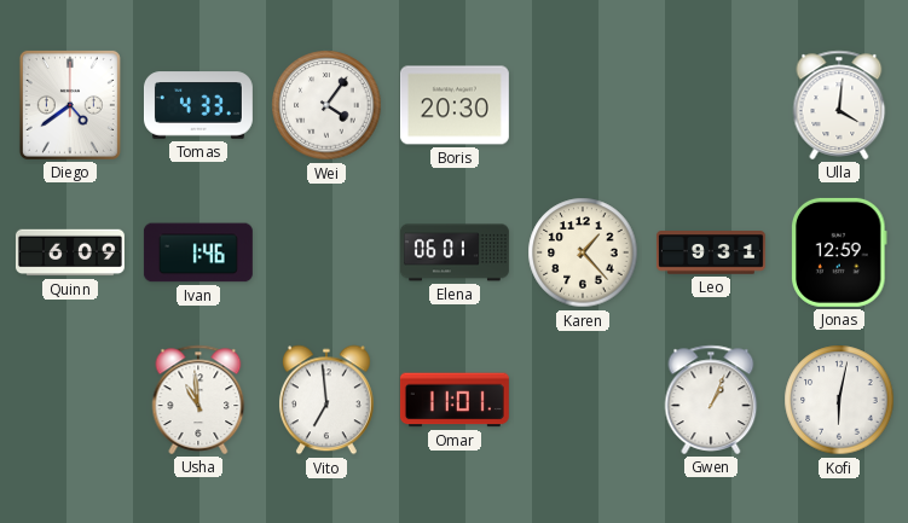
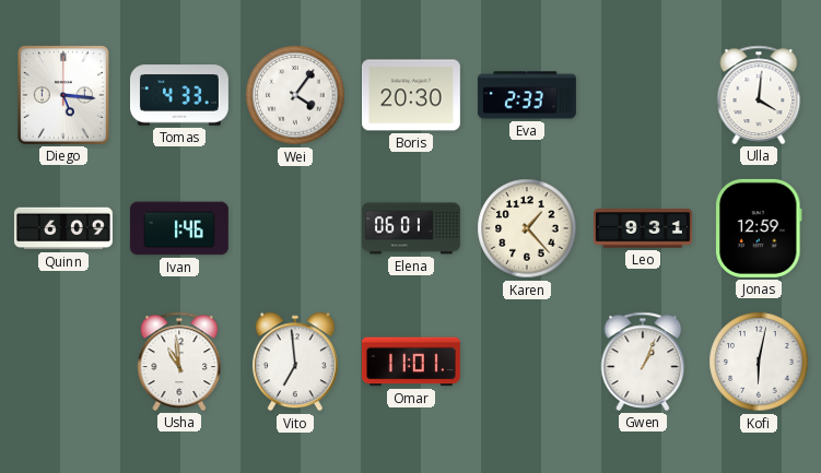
Diego: 4:39 -> 5:16 (63, 95)
Eva: none -> 2:33 (527, 95)
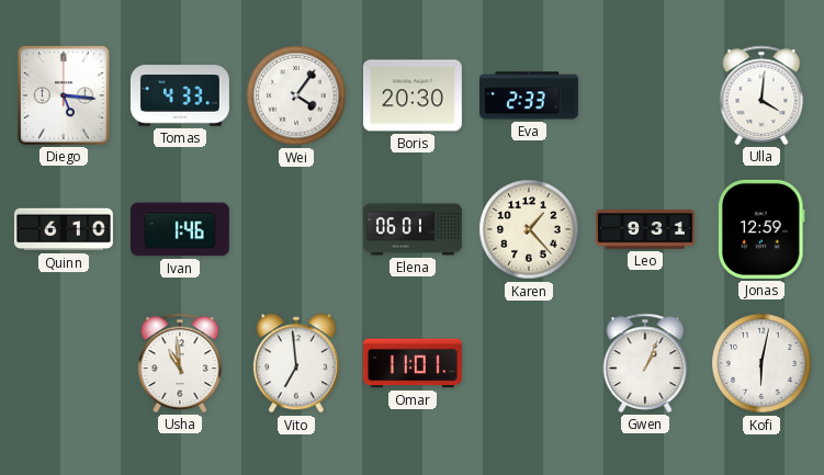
Quinn: 6:09 -> 6:10 (64, 229)
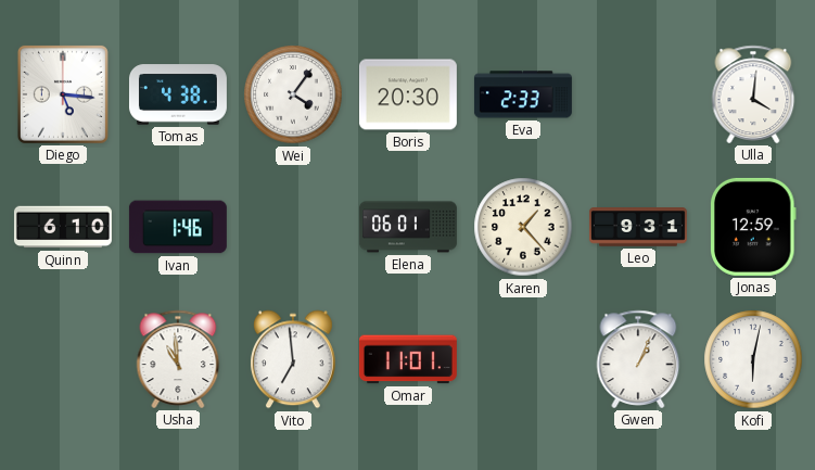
Tomas: 4:33 -> 4:38 (178, 94)
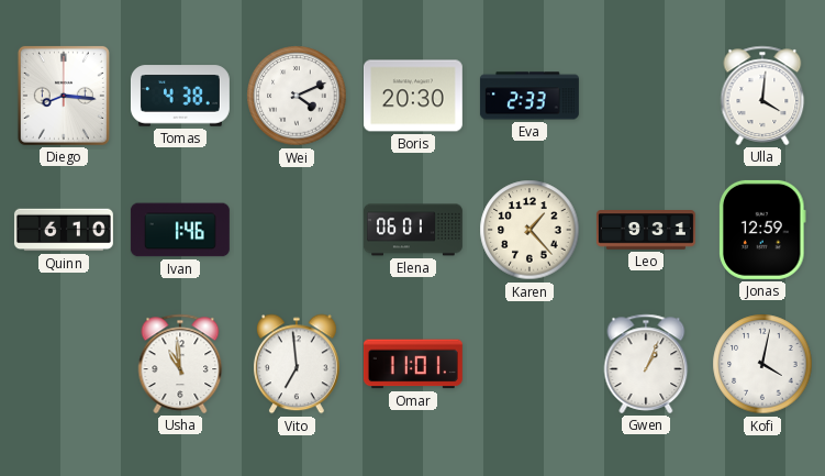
Diego: 5:16 -> 8:16 (64, 96)
Wei: 4:06 -> 4:11 (297, 96)
Kofi: 6:02 -> 4:02 (762, 364)
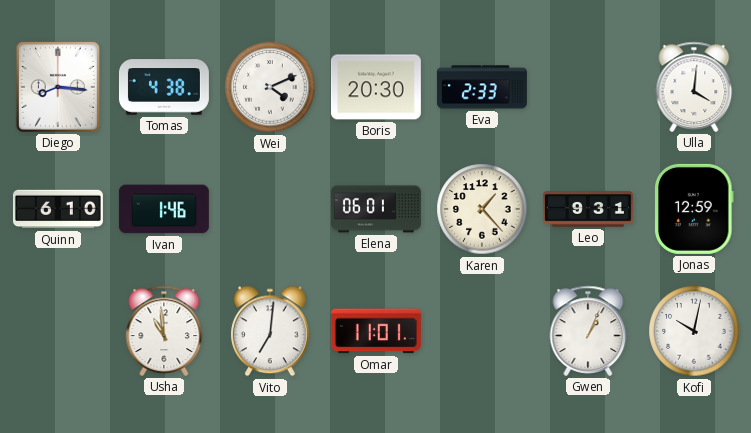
Vito: 6:59 -> 7:01 (270, 331)
Kofi: 4:02 -> 10:02 (694, 331)
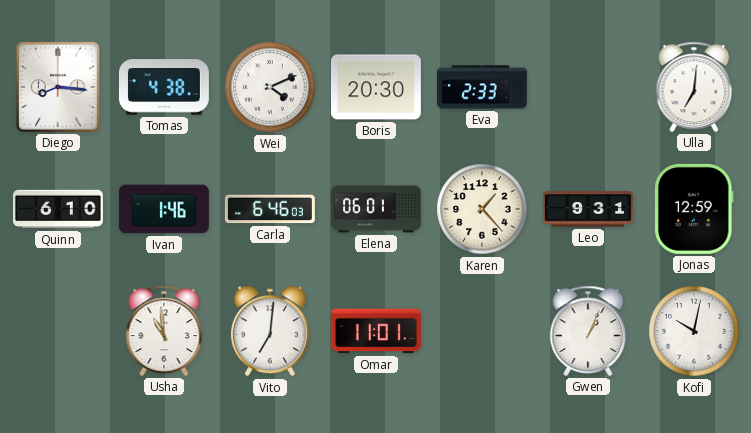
Ulla: 4:01 -> 7:01 (694, 87)
Carla: none -> 6:46 (270, 209)
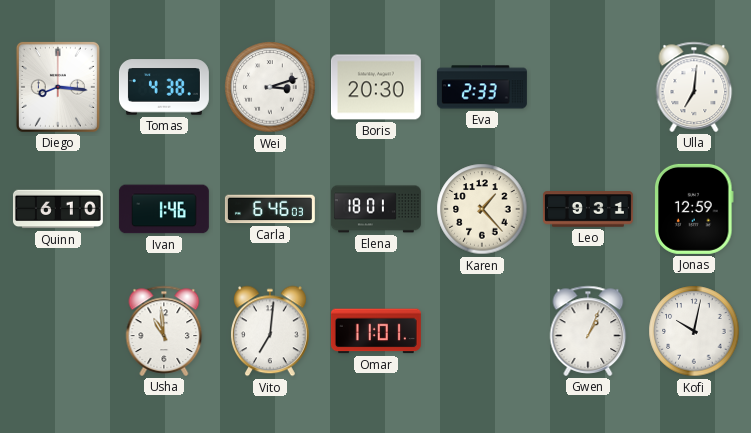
Wei: 4:11 -> 3:12 (270, 87)
Elena: 06:01 -> 18:01 (376, 209)
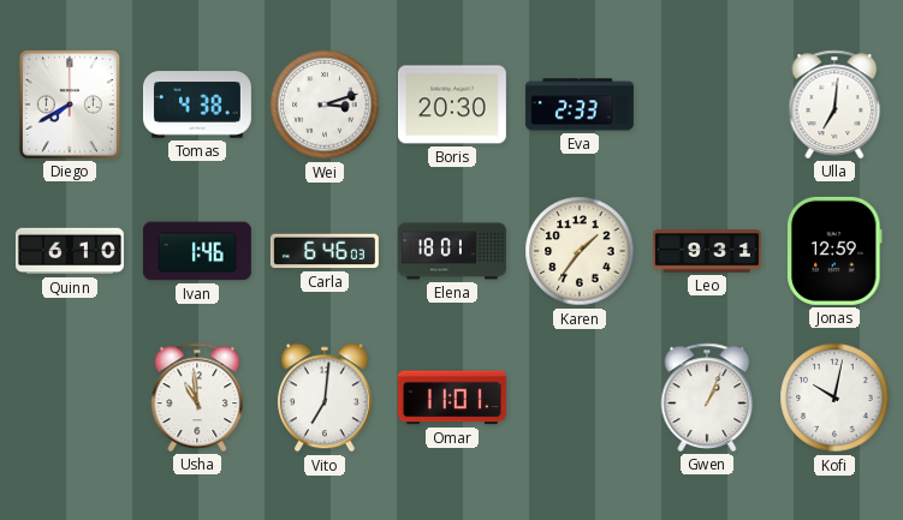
Diego: 8:16 -> 7:40 (70, 104)
Karen: 1:23 -> 1:36 (580, 251)
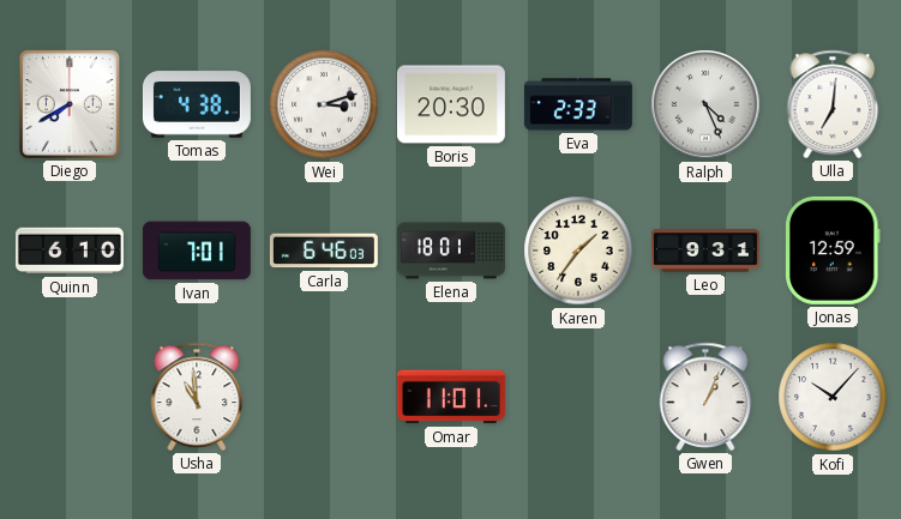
Ralph: none -> 4:26 (705, 104)
Ivan: 1:46 -> 7:01 (197, 251)
Vito: 7:01 -> none (325, 398)
Kofi: 10:02 -> 10:07 (833, 397)
